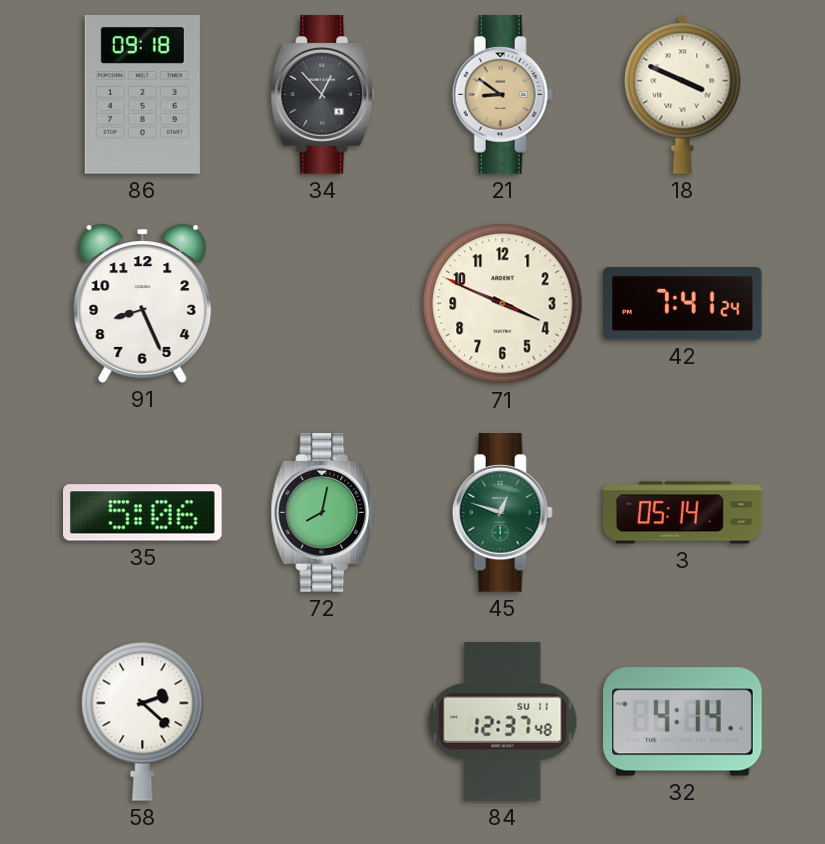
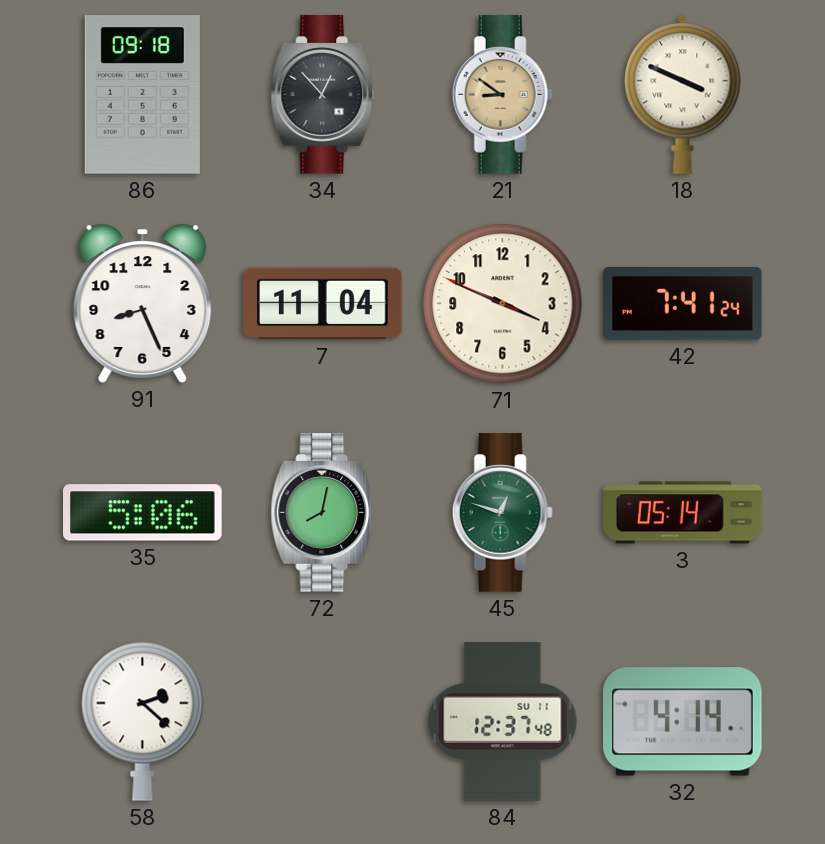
7: none -> 11:04 (323, 304)
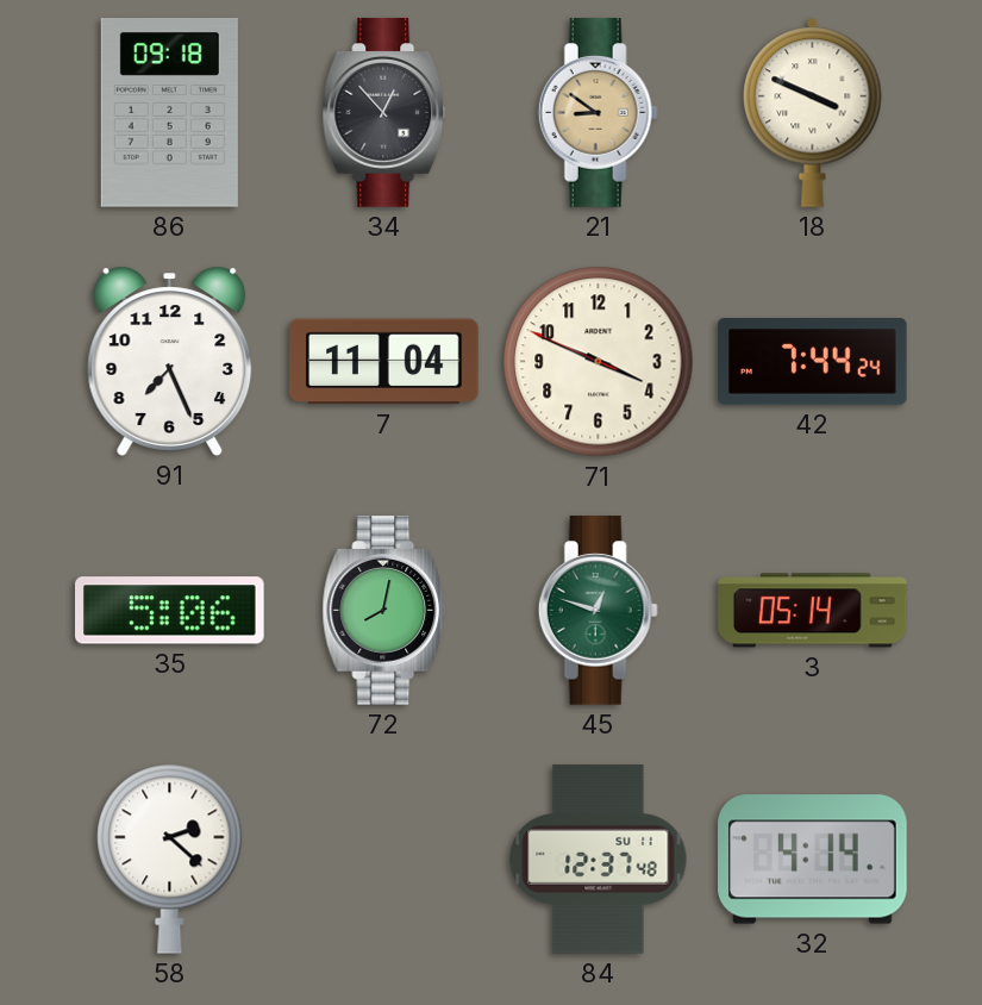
91: 8:26 -> 7:26 (170, 361)
42: 7:41 -> 7:44 (813, 362)
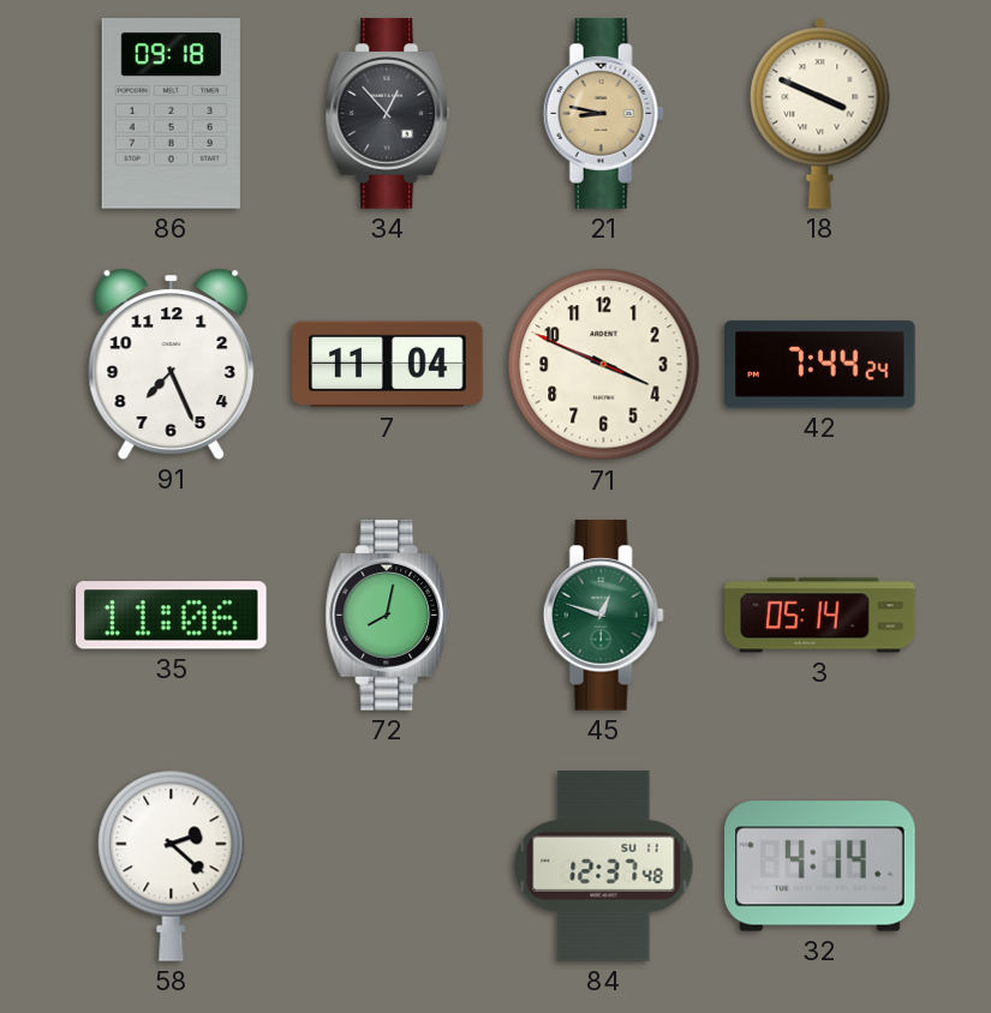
21: 8:51 -> 8:47 (603, 114)
35: 5:06 -> 11:06 (172, 616)
